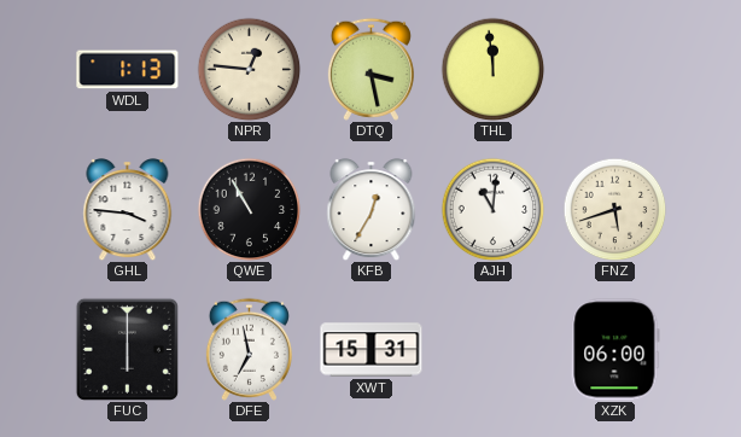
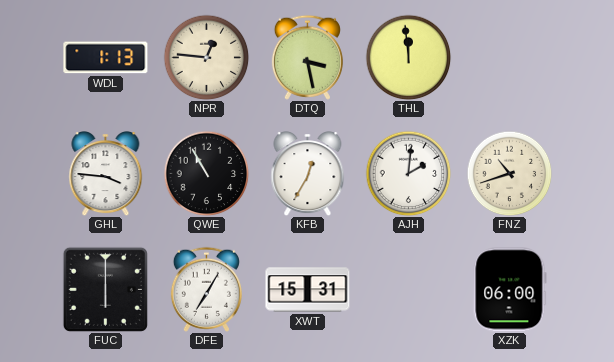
AJH: 11:01 -> 2:01 (408, 173)
FNZ: 5:42 -> 10:42 (509, 173)
DFE: 6:58 -> 7:05 (206, 289)
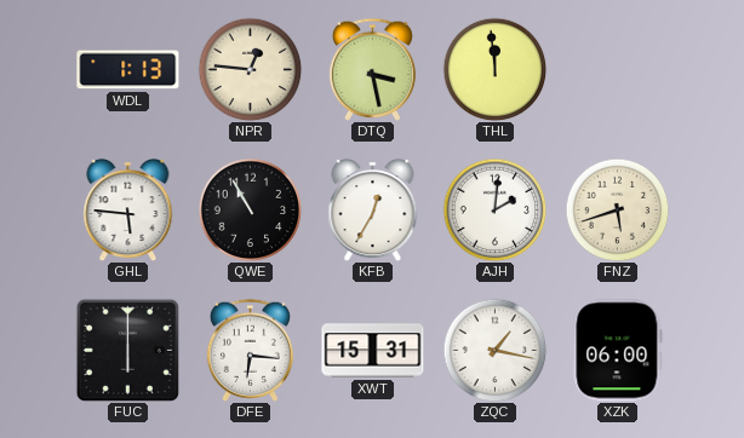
GHL: 3:46 -> 5:46 (128, 211)
FNZ: 10:42 -> 5:42 (617, 209)
DFE: 7:05 -> 6:16 (250, 350)
ZQC: none -> 1:17 (494, 350)
